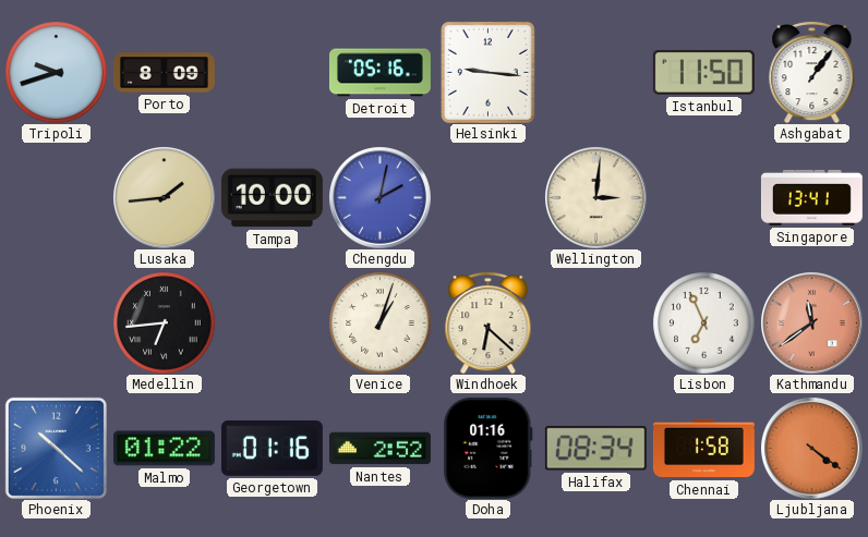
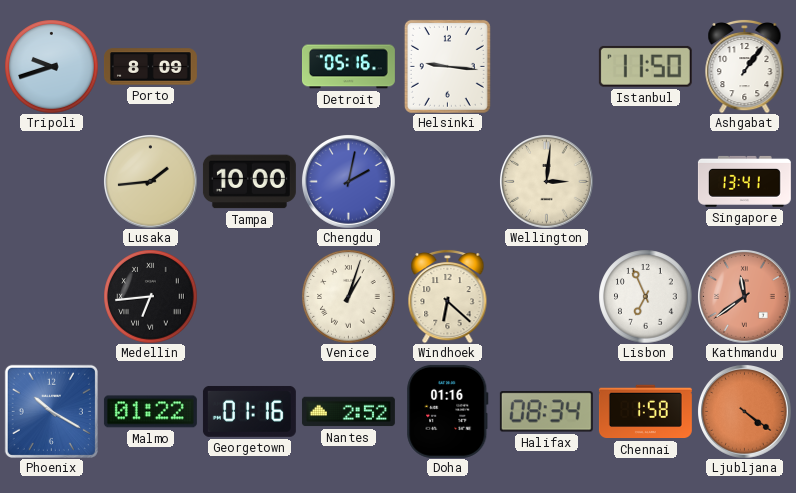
Phoenix: 10:22 -> 10:20 (51, 411)
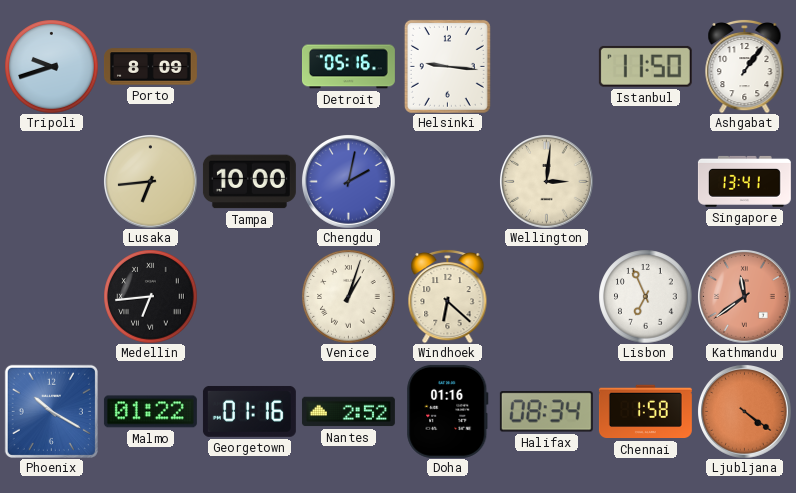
Lusaka: 1:44 -> 6:44 (151, 182)
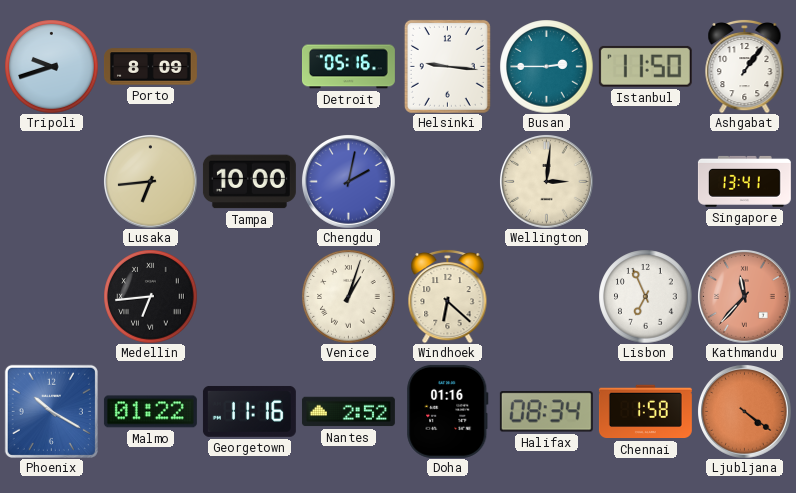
Busan: none -> 2:45 (546, 66)
Kathmandu: 11:39 -> 11:37 (745, 297)
Georgetown: 01:16 -> 11:16 (249, 411)
